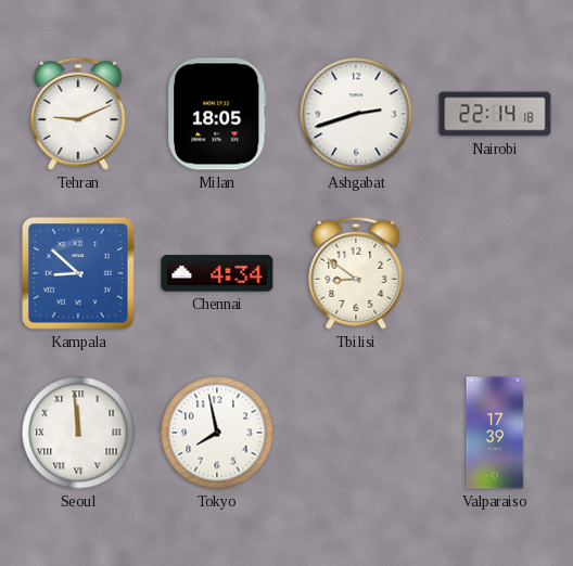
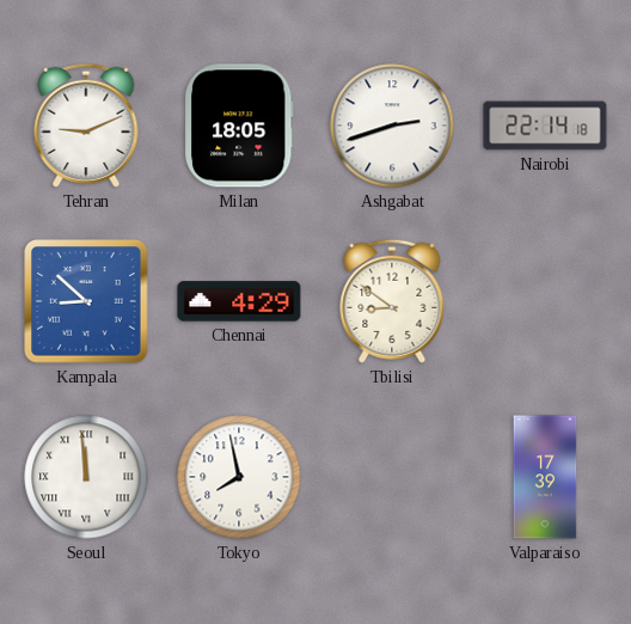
Chennai: 4:34 -> 4:29 (239, 301)
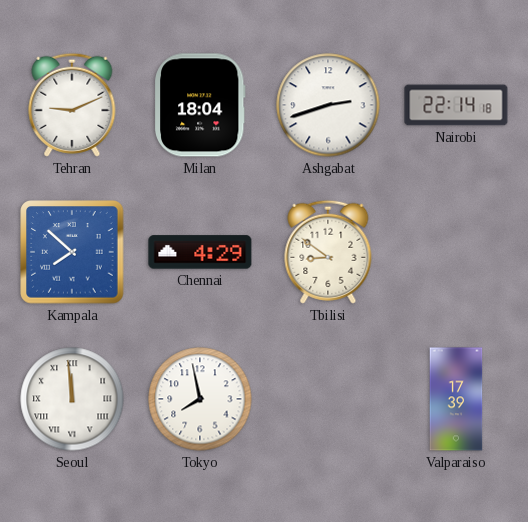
Milan: 18:05 -> 18:04 (201, 105)
Kampala: 8:52 -> 7:52 (72, 252)
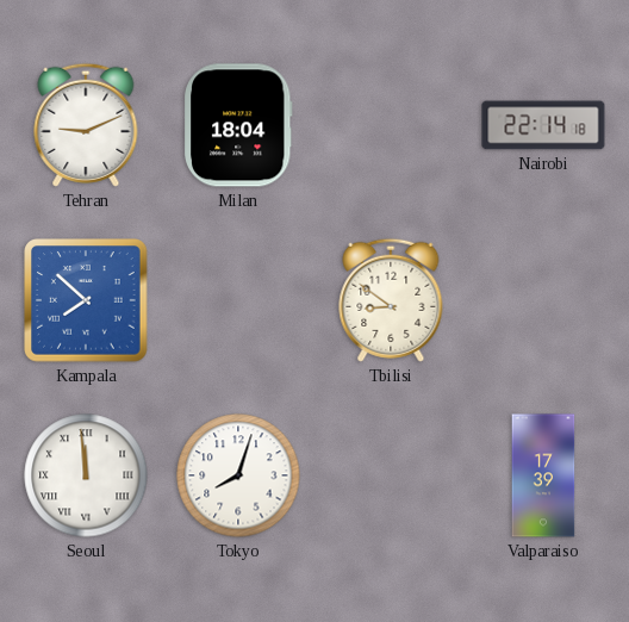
Ashgabat: 2:42 -> none (328, 105)
Chennai: 4:29 -> none (200, 252)
Tokyo: 7:58 -> 8:03 (238, 475)
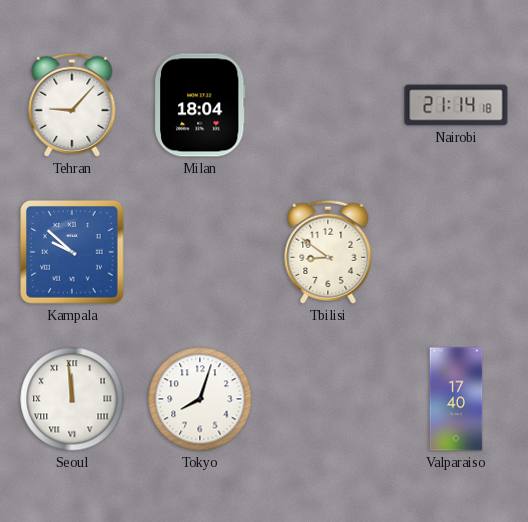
Tehran: 9:11 -> 9:07 (72, 105)
Nairobi: 22:14 -> 21:14 (456, 105)
Kampala: 7:52 -> 9:52 (72, 252)
Valparaiso: 17:39 -> 17:40 (456, 399)
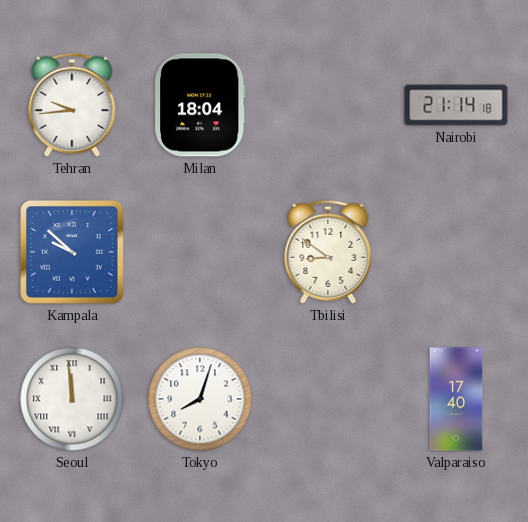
Tehran: 9:07 -> 9:44 (72, 105)
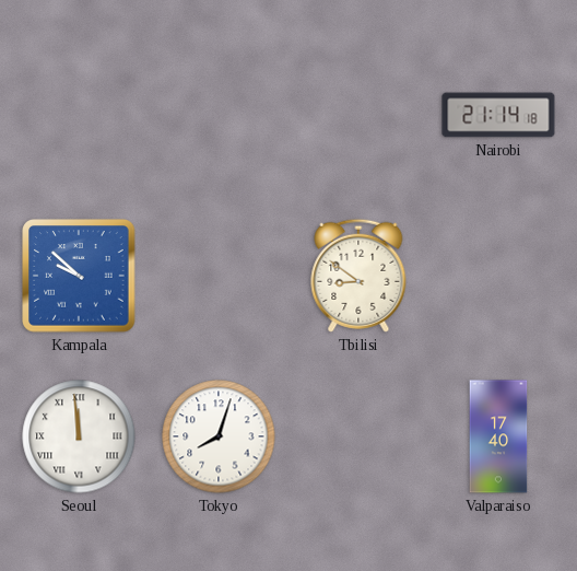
Tehran: 9:44 -> none (72, 105)
Milan: 18:04 -> none (201, 105)
